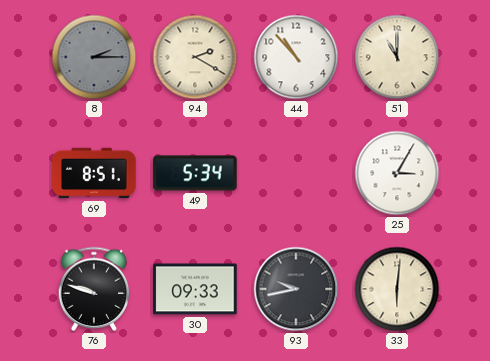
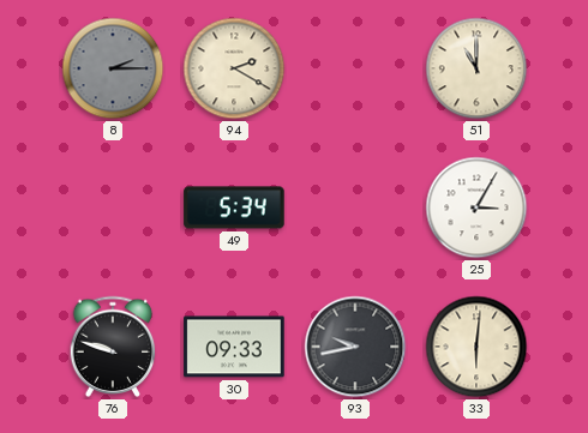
44: 10:53 -> none (296, 57)
69: 8:51 -> none (94, 173)
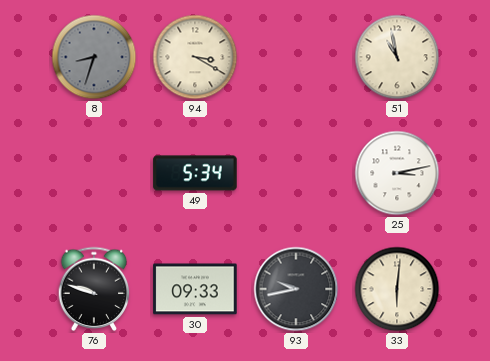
8: 2:15 -> 8:33 (94, 57)
94: 2:20 -> 3:20 (195, 57)
51: 11:00 -> 10:58 (397, 57)
25: 3:05 -> 3:13 (397, 173)
